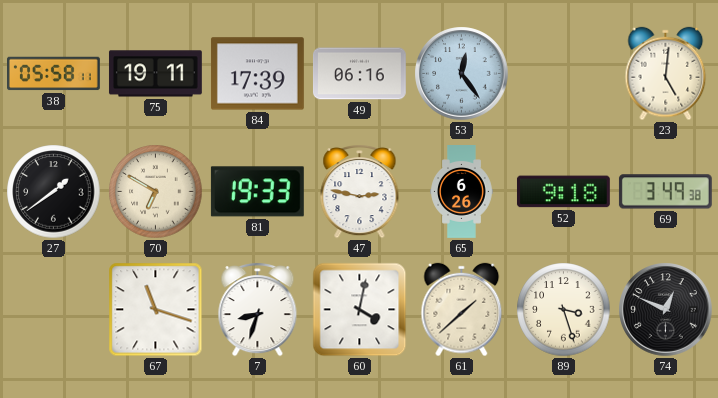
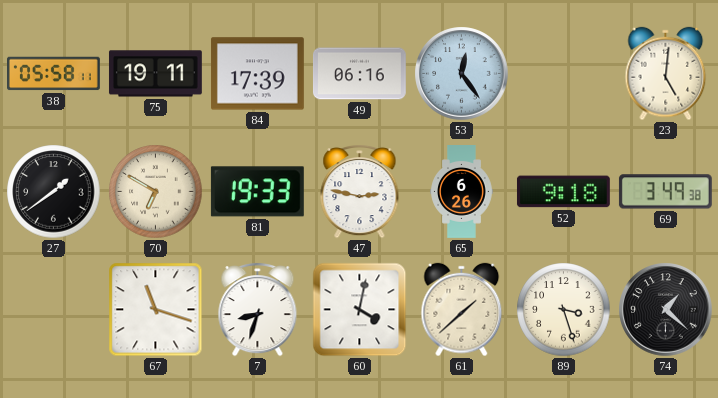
74: 12:49 -> 1:22 (666, 310)
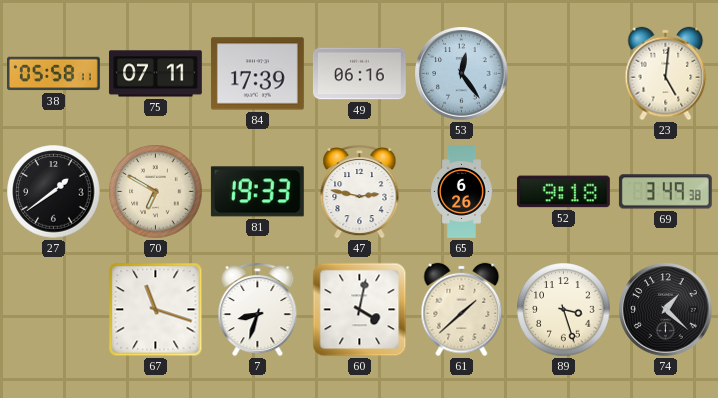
75: 19:11 -> 07:11 (155, 74)
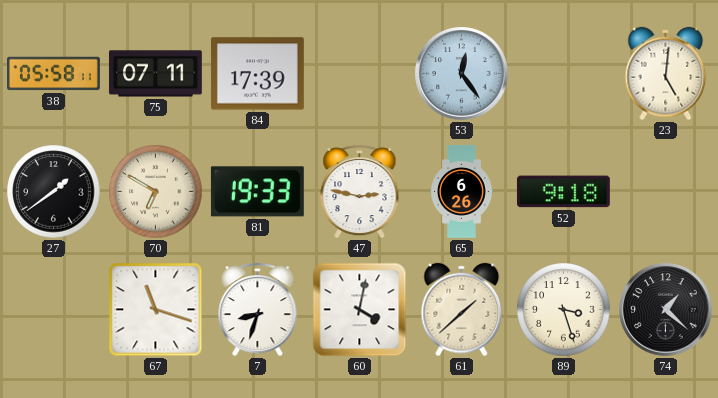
49: 06:16 -> none (359, 74)
69: 3:49 -> none (665, 192)
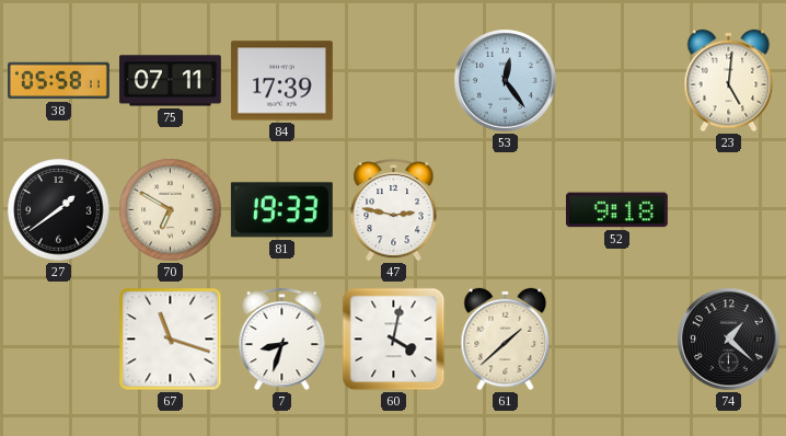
65: 6:26 -> none (462, 192)
89: 3:27 -> none (564, 310)
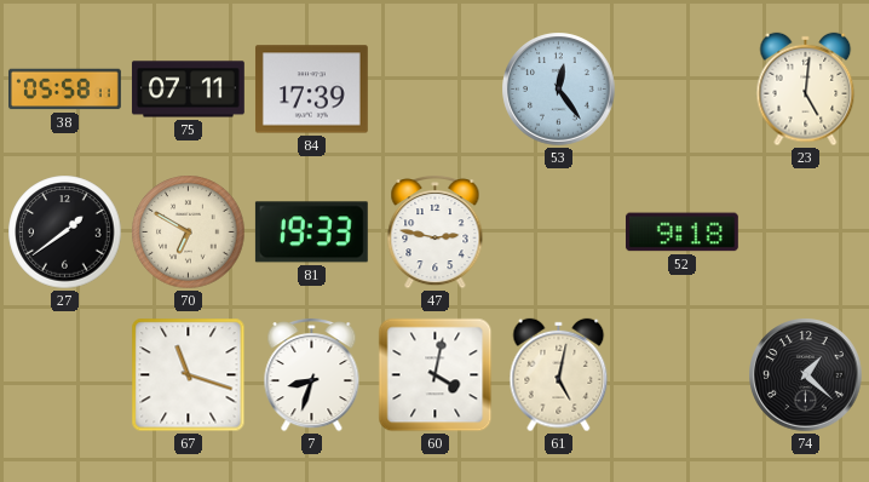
61: 1:38 -> 5:02 (559, 375)
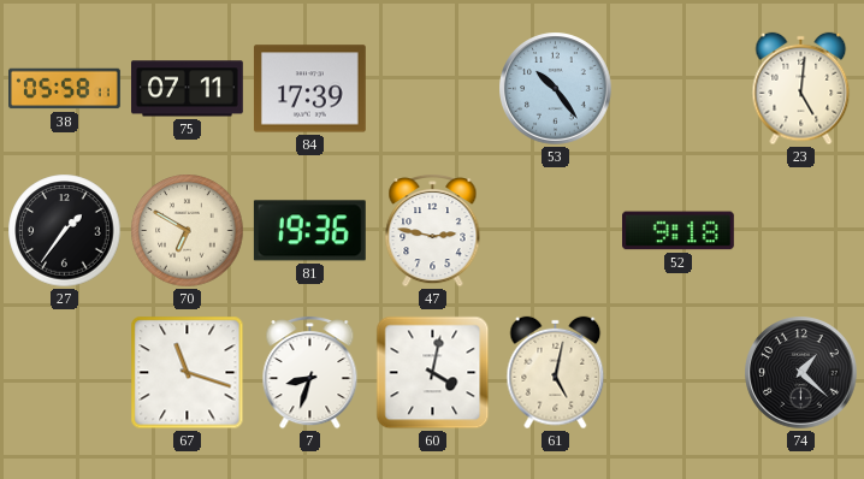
53: 12:24 -> 10:24 (556, 89)
27: 1:39 -> 1:36 (65, 231)
81: 19:33 -> 19:36 (309, 231)
